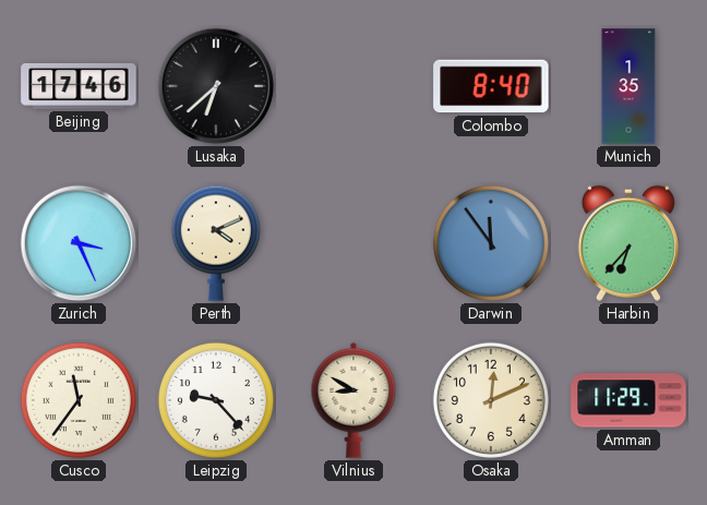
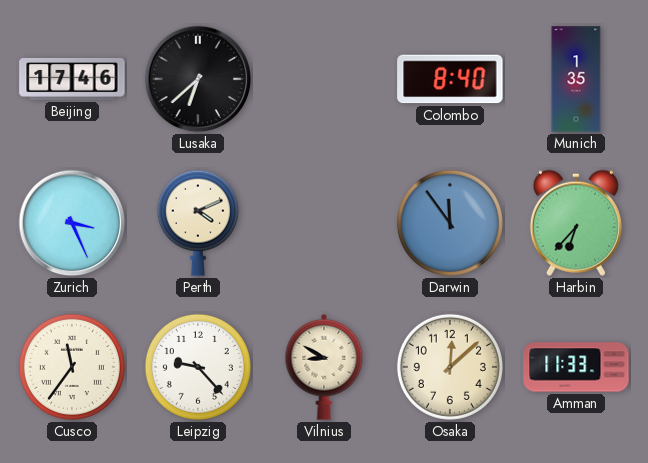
Osaka: 12:11 -> 12:08 (450, 367)
Amman: 11:29 -> 11:33 (576, 367)
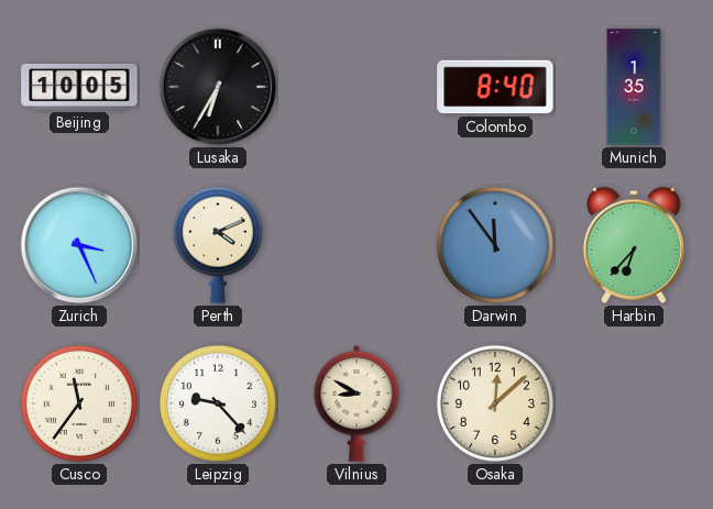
Beijing: 17:46 -> 10:05 (79, 87)
Lusaka: 6:38 -> 6:35 (218, 87)
Amman: 11:33 -> none (576, 367)
